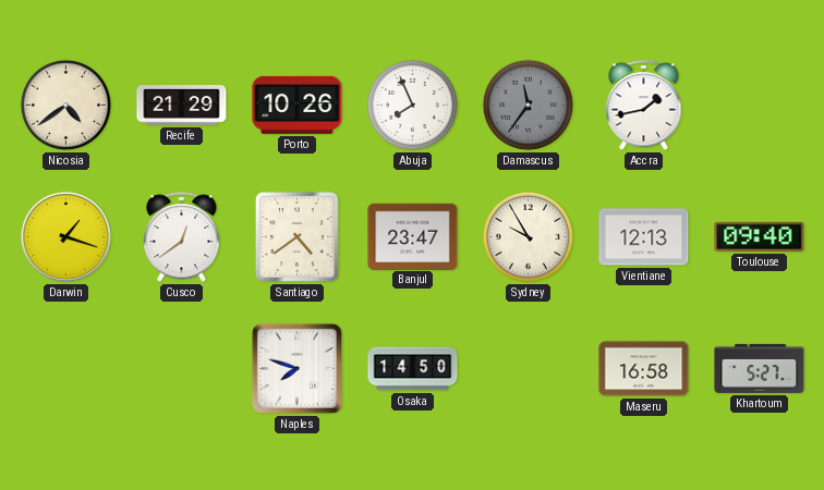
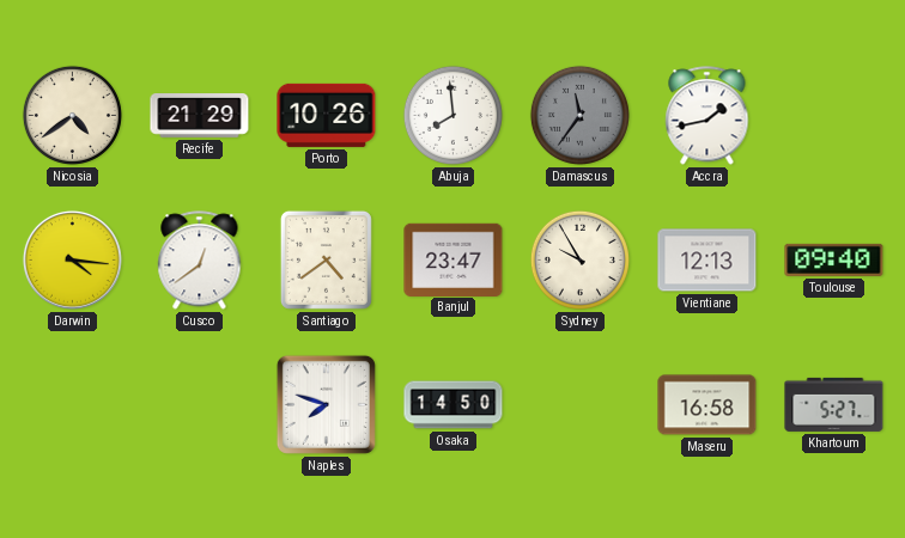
Abuja: 7:56 -> 7:59 (452, 115)
Darwin: 1:18 -> 4:16 (72, 259)
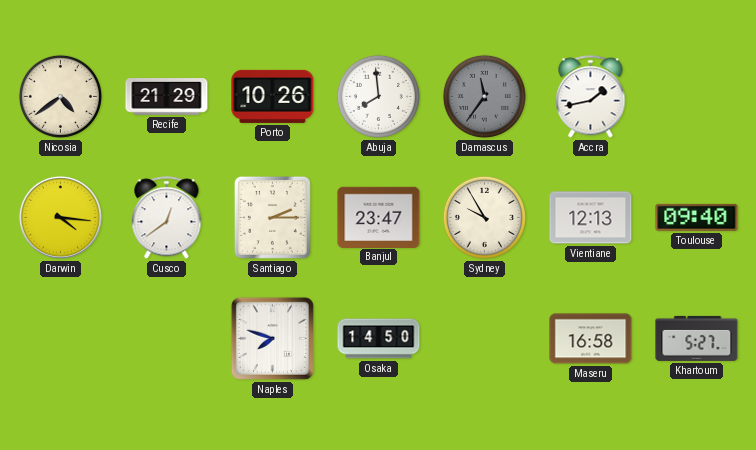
Santiago: 4:39 -> 2:15 (272, 217)
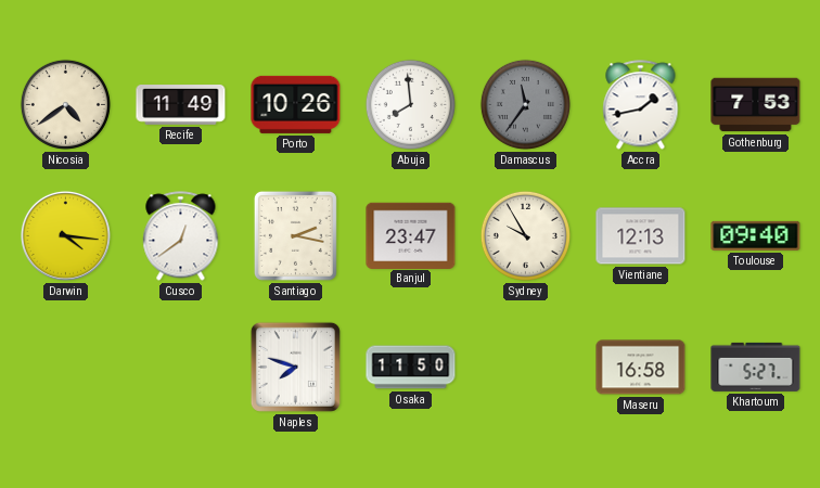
Recife: 21:29 -> 11:49 (181, 105)
Gothenburg: none -> 7:53 (756, 105)
Santiago: 2:15 -> 2:17 (295, 235)
Osaka: 14:50 -> 11:50 (411, 368)
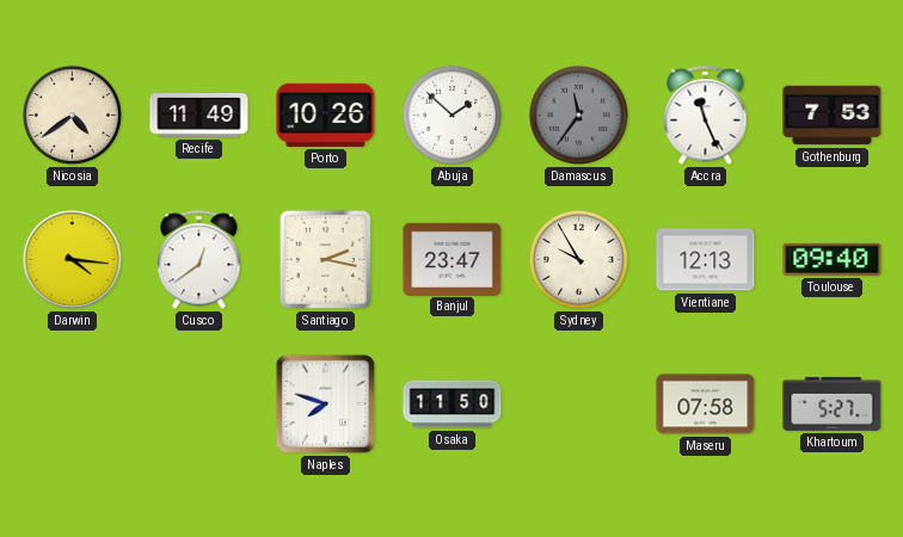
Abuja: 7:59 -> 1:52 (451, 115)
Accra: 1:43 -> 11:26 (706, 116)
Maseru: 16:58 -> 07:58 (706, 405)
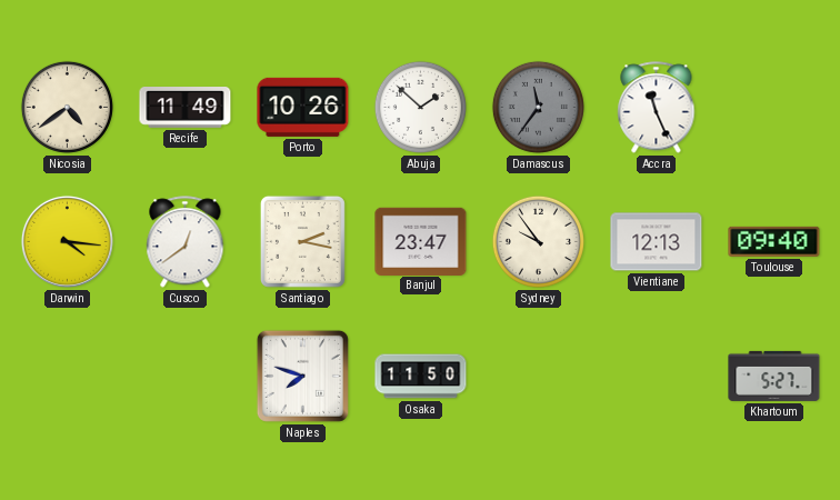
Gothenburg: 7:53 -> none (833, 116)
Sydney: 9:55 -> 9:54 (538, 241)
Maseru: 07:58 -> none (706, 405)
